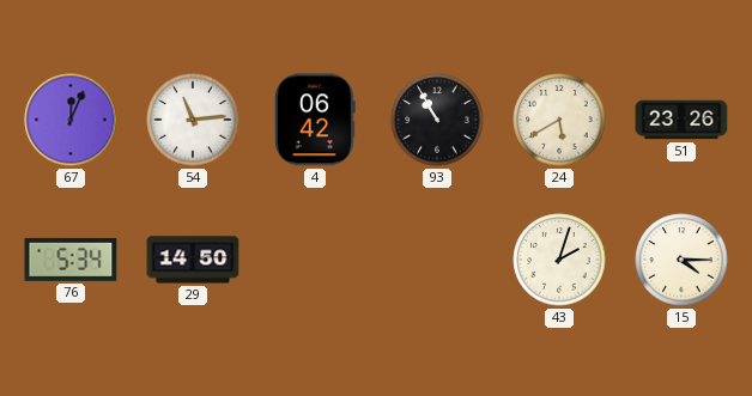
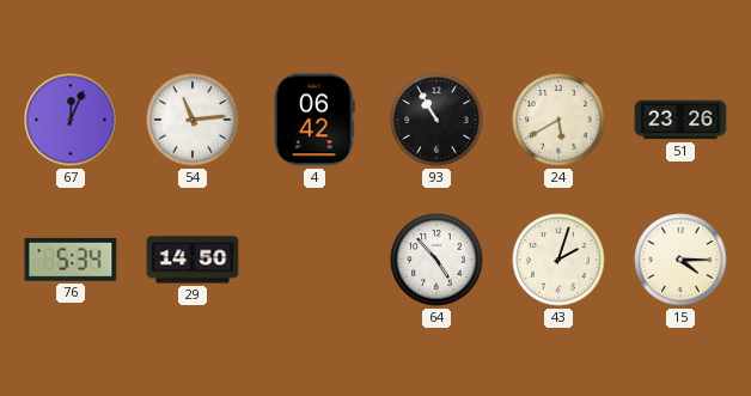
64: none -> 4:53 (436, 260)
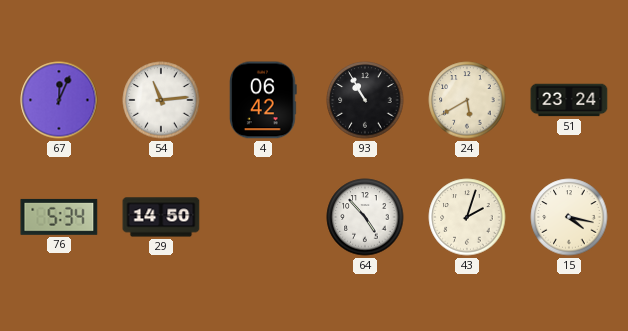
51: 23:26 -> 23:24 (569, 100)
15: 4:15 -> 4:17 (569, 217)
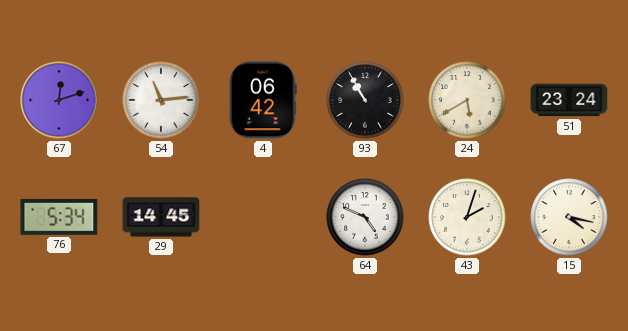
67: 12:04 -> 12:12 (59, 100)
29: 14:50 -> 14:45 (161, 217)
64: 4:53 -> 4:49 (365, 217)
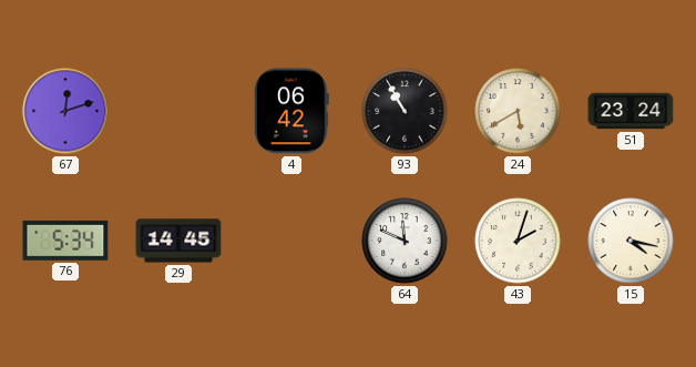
54: 11:14 -> none (161, 100)
64: 4:49 -> 11:49 (405, 241)
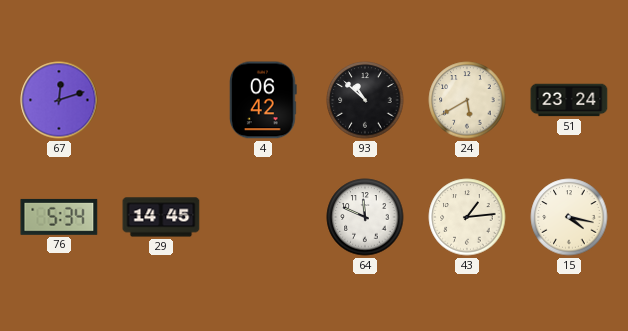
93: 10:55 -> 10:52 (365, 100)
43: 2:03 -> 1:14 (467, 217)
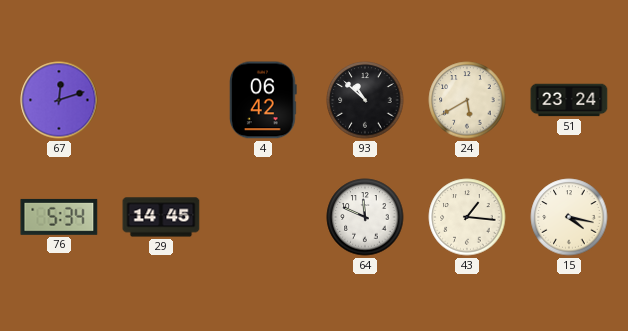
43: 1:14 -> 1:16 (467, 217)
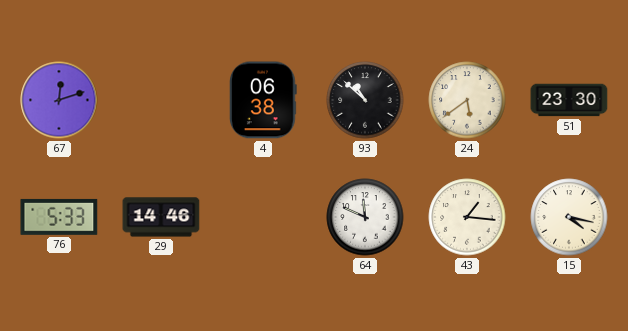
4: 06:42 -> 06:38 (264, 100)
24: 5:40 -> 5:39 (467, 100)
51: 23:24 -> 23:30 (569, 100)
76: 5:34 -> 5:33 (59, 217)
29: 14:45 -> 14:46 (161, 217)
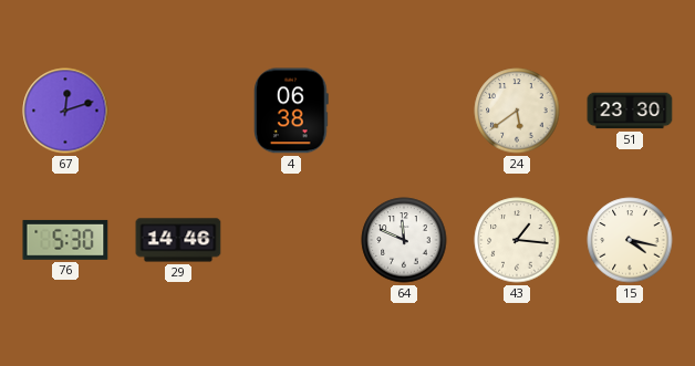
93: 10:52 -> none (365, 100)
76: 5:33 -> 5:30 (65, 240)
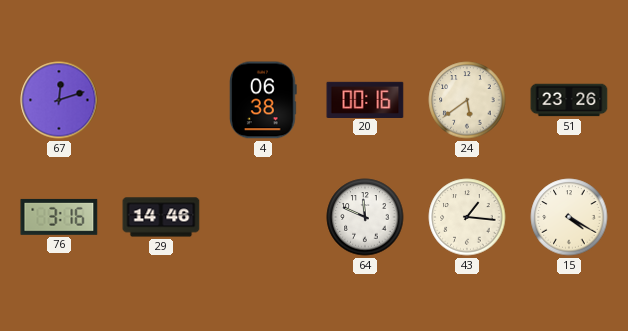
20: none -> 00:16 (365, 99)
51: 23:30 -> 23:26 (569, 100)
76: 5:30 -> 3:16 (59, 217)
15: 4:17 -> 4:20 (569, 217)
